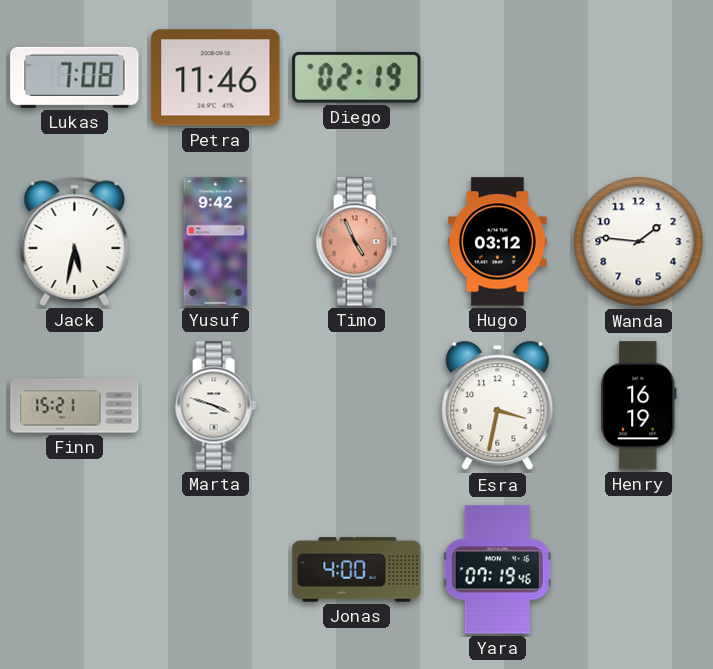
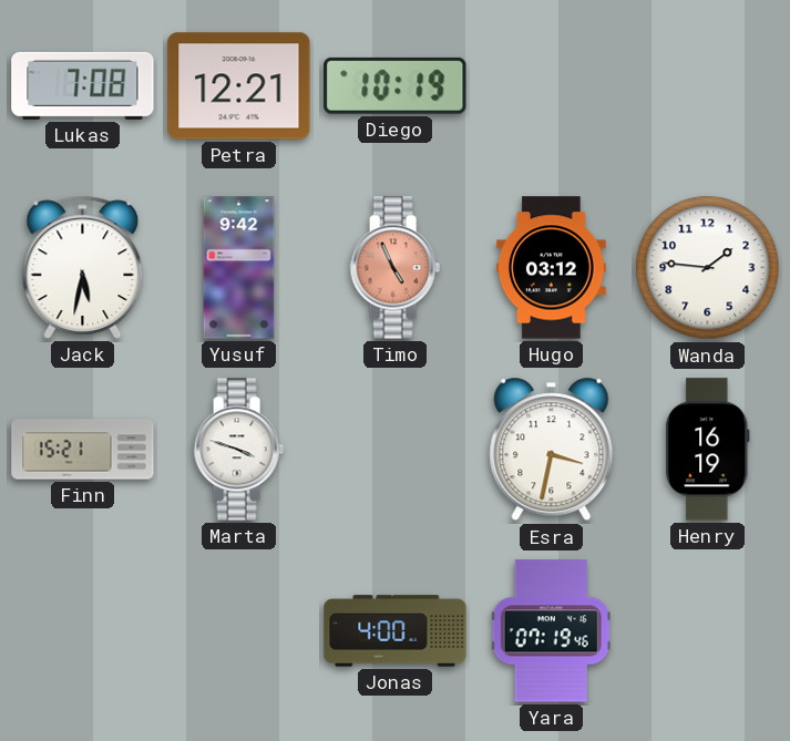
Petra: 11:46 -> 12:21 (239, 86)
Diego: 02:19 -> 10:19 (396, 85)
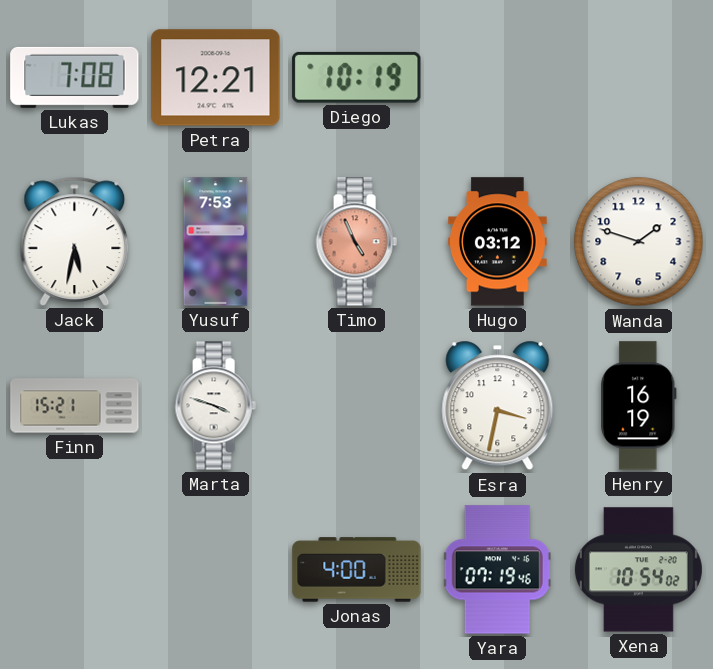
Yusuf: 9:42 -> 7:53 (216, 242)
Wanda: 1:46 -> 1:48 (639, 242)
Xena: none -> 10:54 (638, 570)
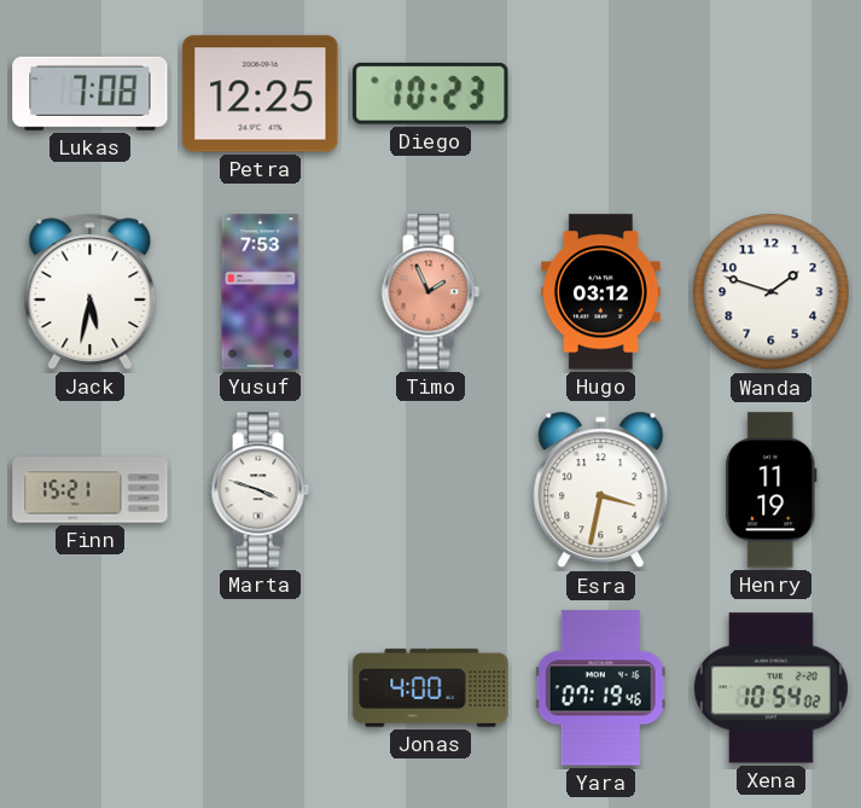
Petra: 12:21 -> 12:25 (261, 94)
Diego: 10:19 -> 10:23 (431, 93)
Timo: 4:56 -> 1:56 (430, 292)
Henry: 16:19 -> 11:19 (772, 490)
